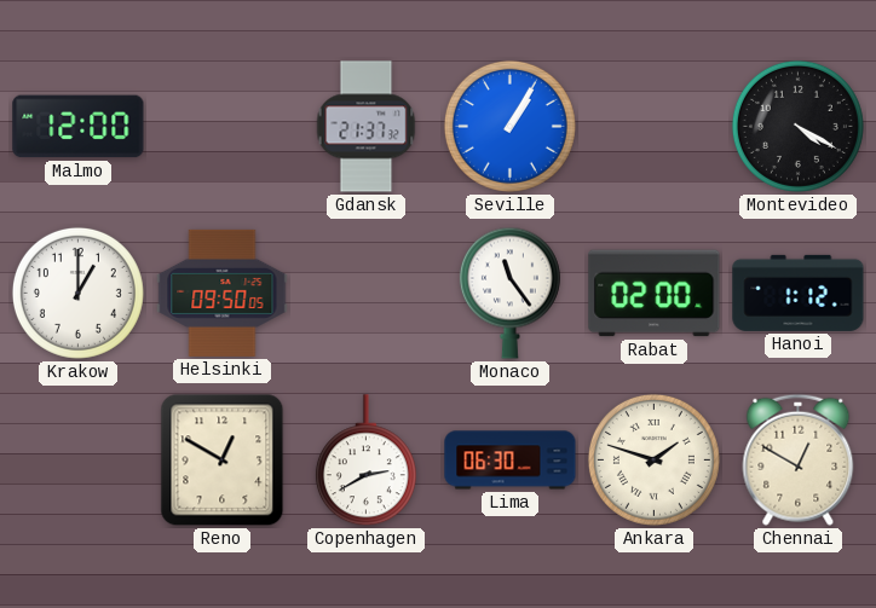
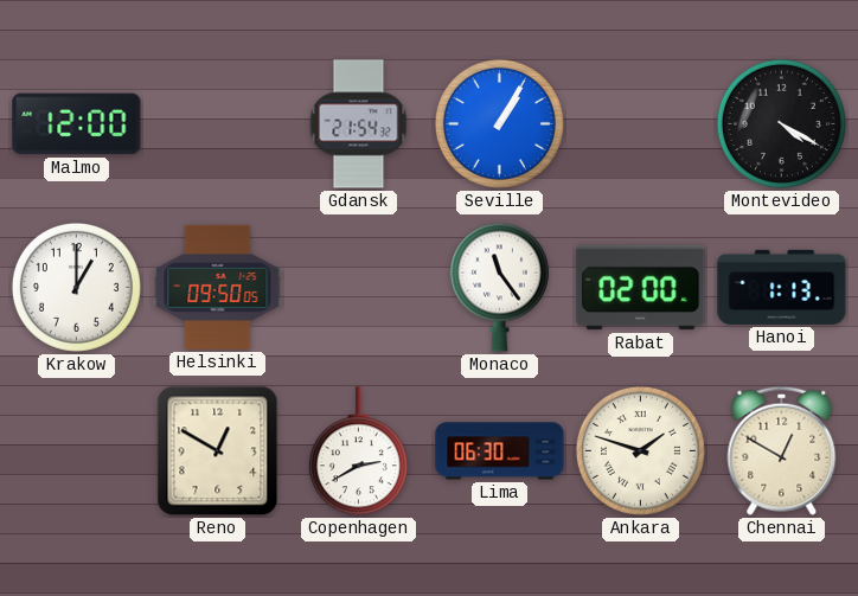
Gdansk: 21:37 -> 21:54 (359, 124)
Hanoi: 1:12 -> 1:13 (782, 287)
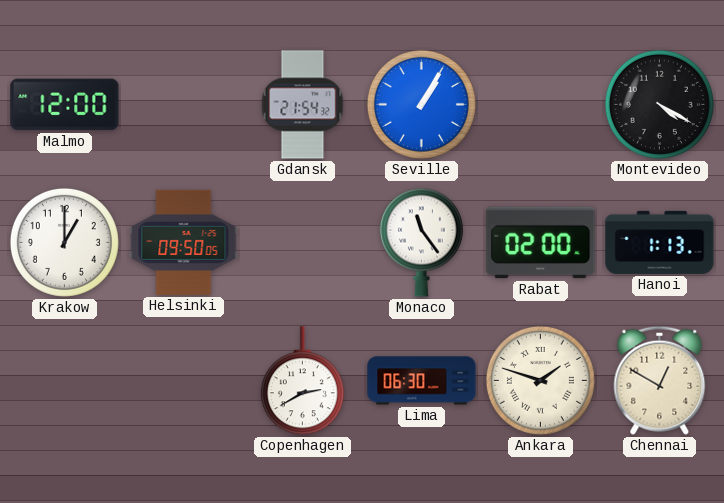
Reno: 12:50 -> none (218, 451)
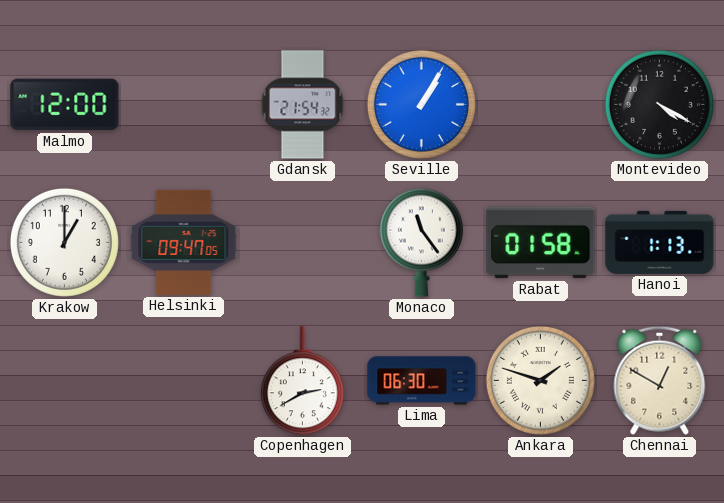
Helsinki: 09:50 -> 09:47 (184, 242)
Rabat: 02:00 -> 01:58 (541, 243)
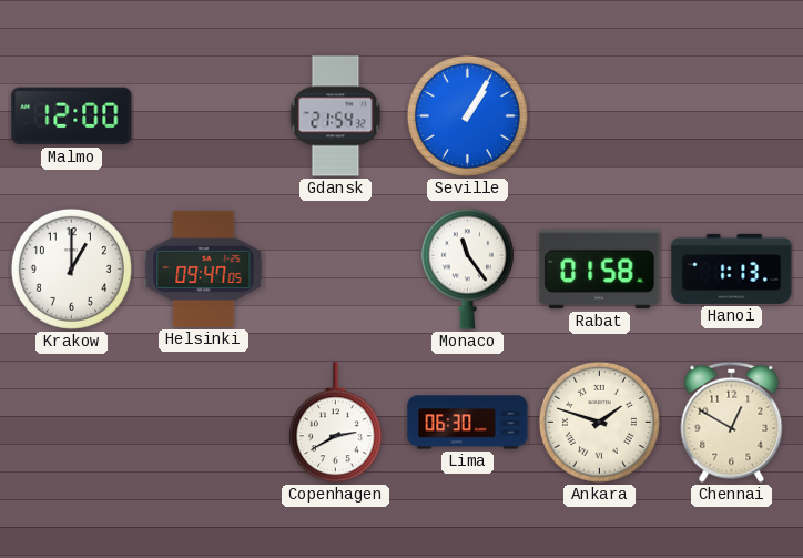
Montevideo: 4:20 -> none (659, 104)
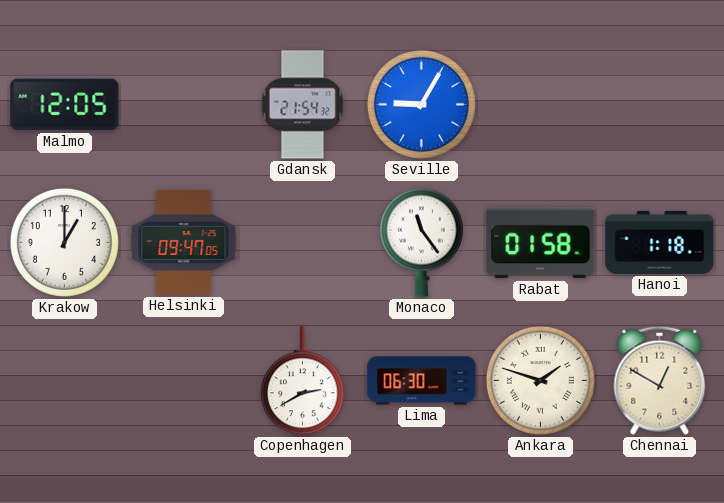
Malmo: 12:00 -> 12:05 (65, 105)
Seville: 1:05 -> 9:05 (421, 104)
Hanoi: 1:13 -> 1:18 (660, 242)
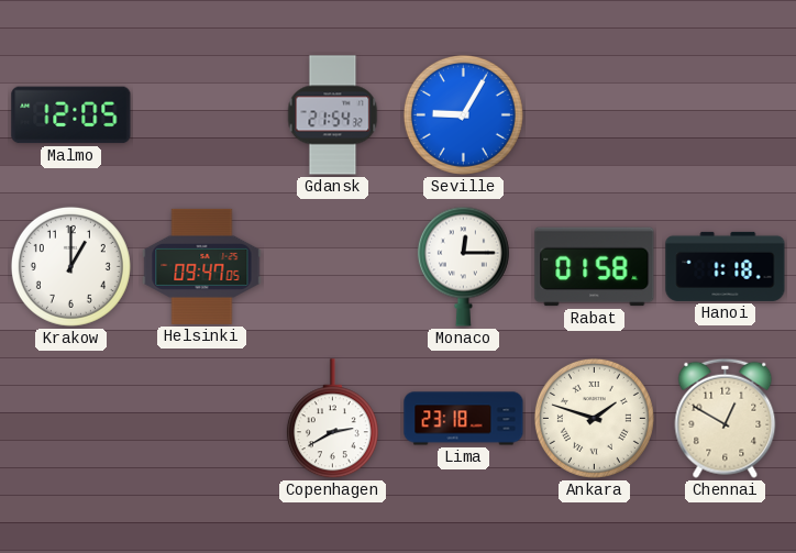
Monaco: 11:24 -> 12:15 (463, 266)
Lima: 06:30 -> 23:18 (464, 419)
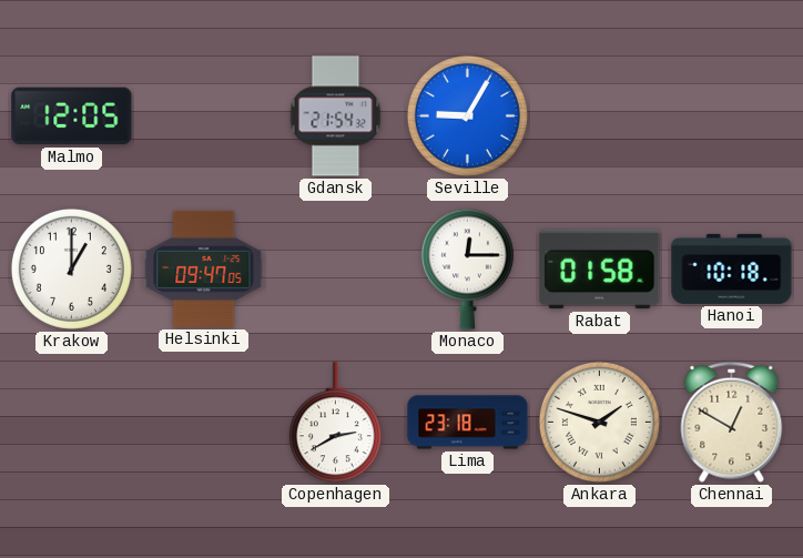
Hanoi: 1:18 -> 10:18 (732, 268)
